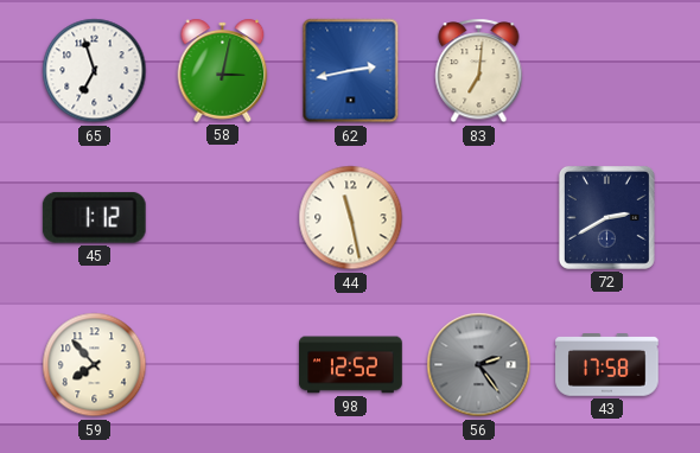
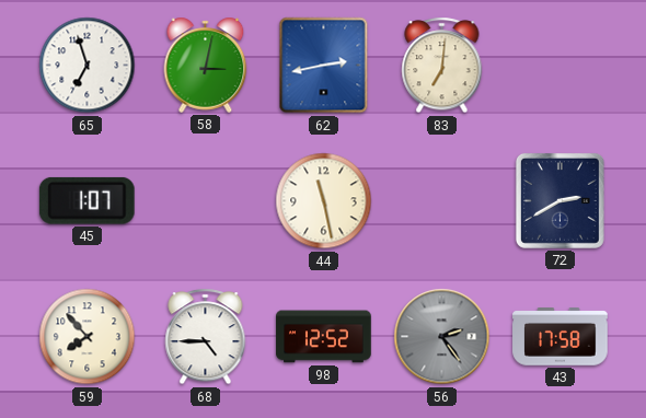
45: 1:12 -> 1:07 (86, 200)
68: none -> 4:45 (206, 337)
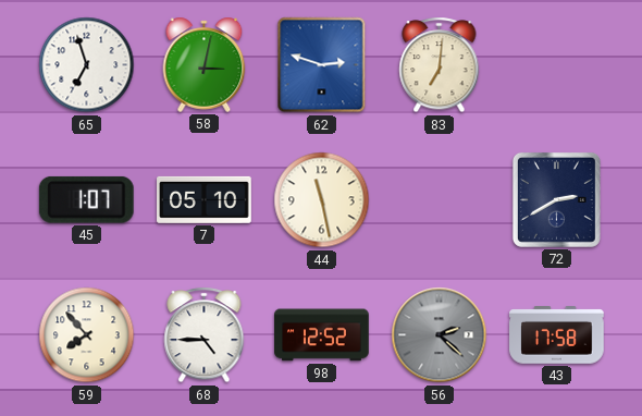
62: 2:43 -> 2:48 (322, 65)
7: none -> 05:10 (205, 199)
56: 2:24 -> 2:22 (440, 335)
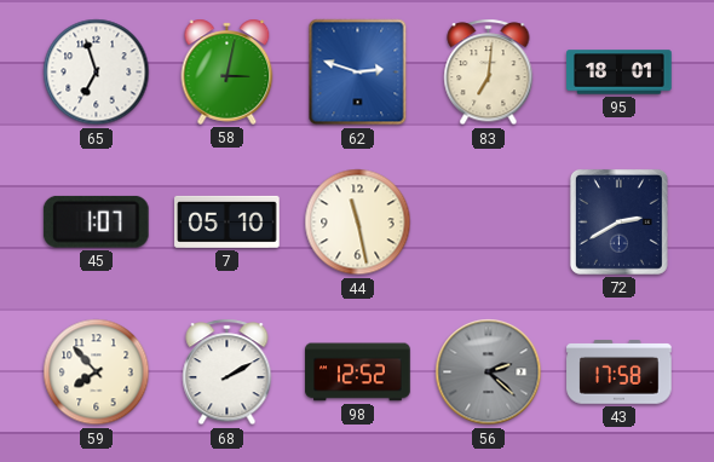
95: none -> 18:01 (620, 73)
68: 4:45 -> 2:10 (228, 373)
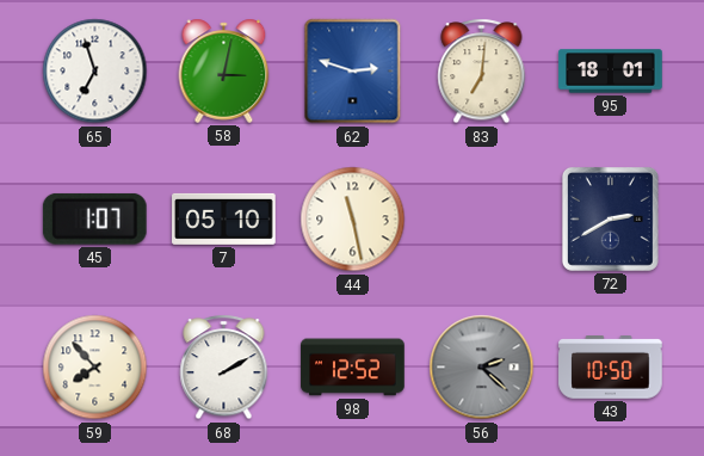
43: 17:58 -> 10:50 (611, 368)
